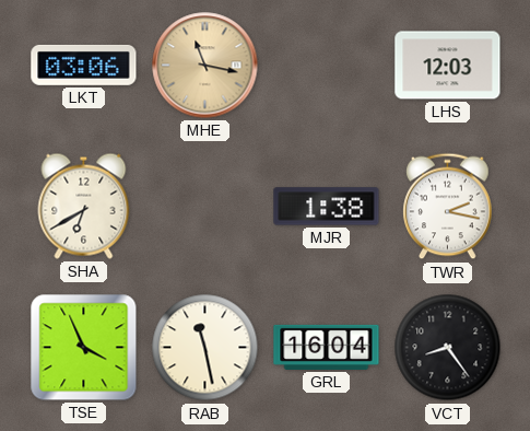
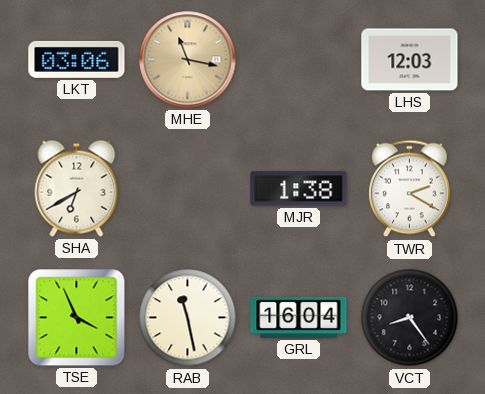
TWR: 2:17 -> 2:20 (410, 189)
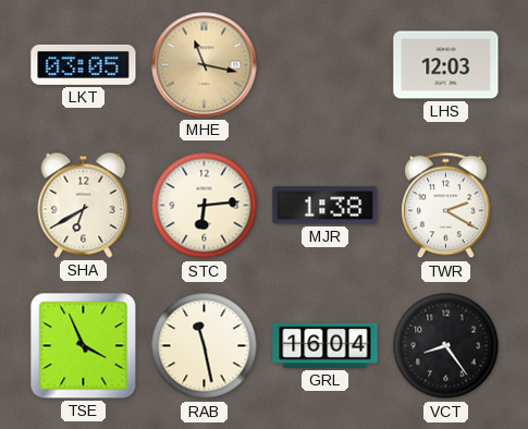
LKT: 03:06 -> 03:05 (84, 64)
STC: none -> 6:14 (205, 206)
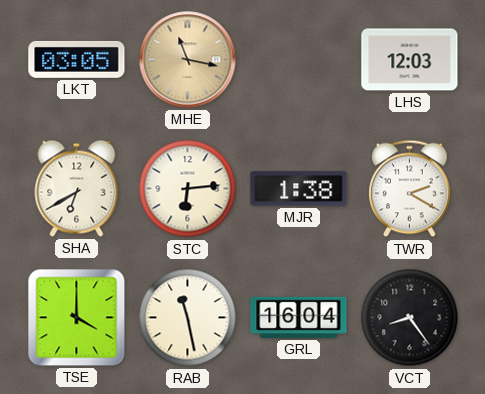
TSE: 3:56 -> 4:00 (77, 318)
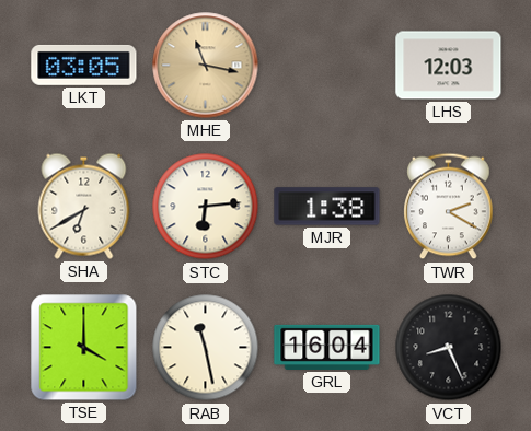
VCT: 8:24 -> 8:26 (449, 348)
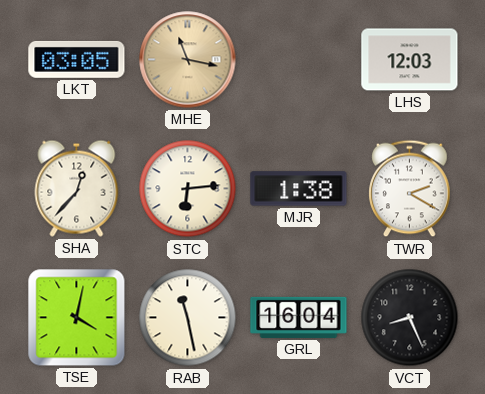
SHA: 6:40 -> 12:37 (77, 188)
TSE: 4:00 -> 4:02 (77, 318)
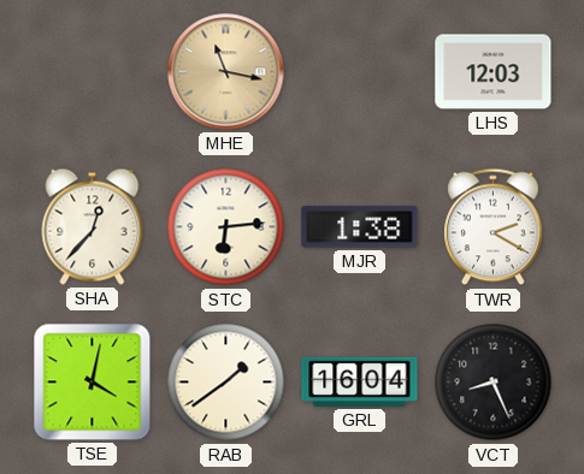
LKT: 03:05 -> none (77, 59)
RAB: 11:28 -> 1:39 (226, 383)
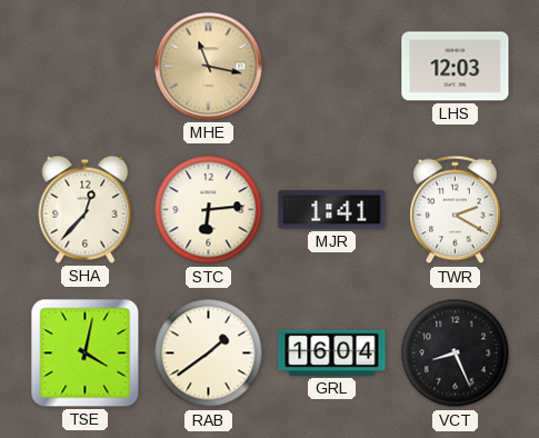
MJR: 1:38 -> 1:41 (332, 210)
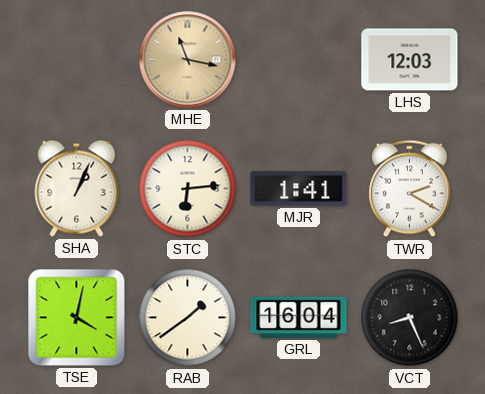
SHA: 12:37 -> 1:04 (77, 188)
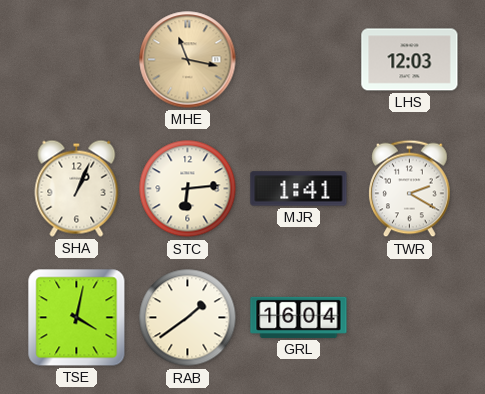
VCT: 8:26 -> none (410, 318)
